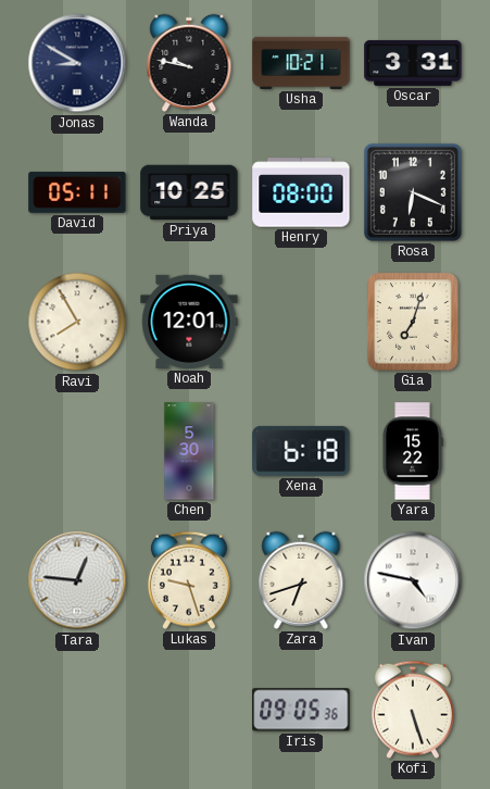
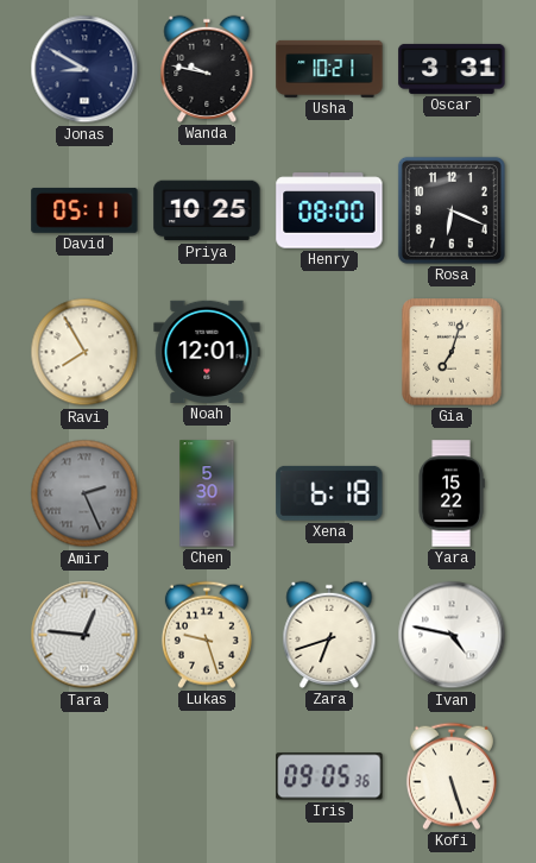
Amir: none -> 2:26 (84, 493)
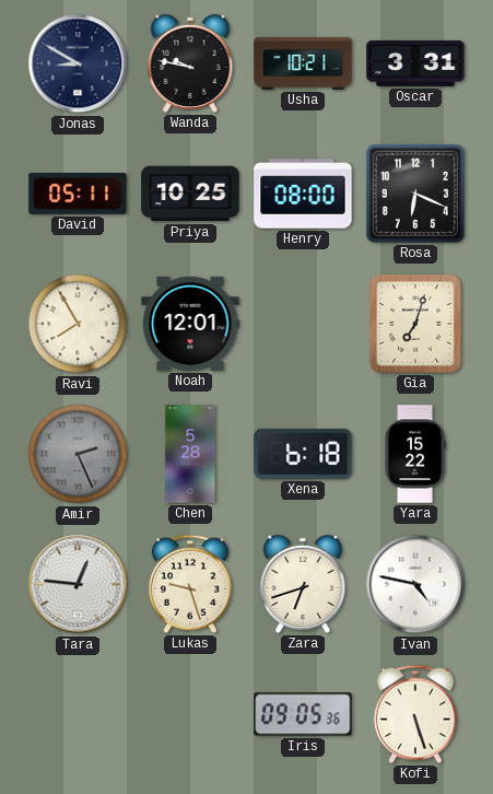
Chen: 5:30 -> 5:28 (190, 454)
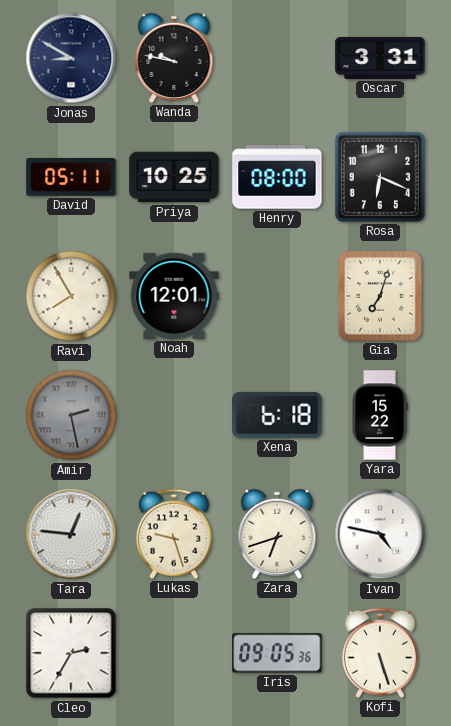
Usha: 10:21 -> none (303, 63)
Amir: 2:26 -> 2:28 (71, 415)
Chen: 5:28 -> none (190, 454)
Cleo: none -> 2:35 (71, 653)
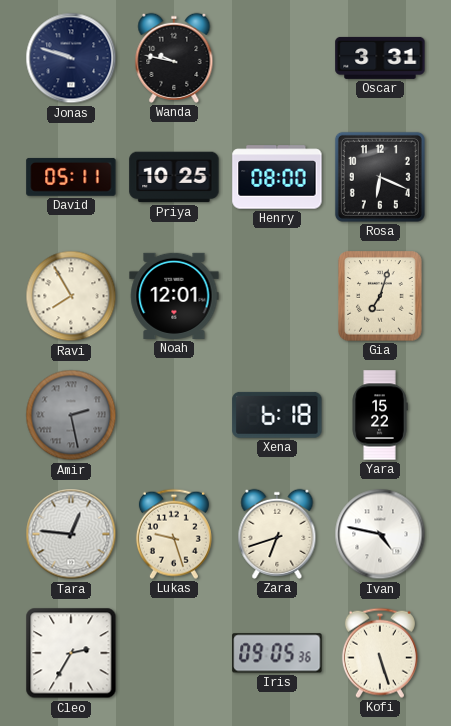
Jonas: 8:50 -> 9:48 (71, 58)
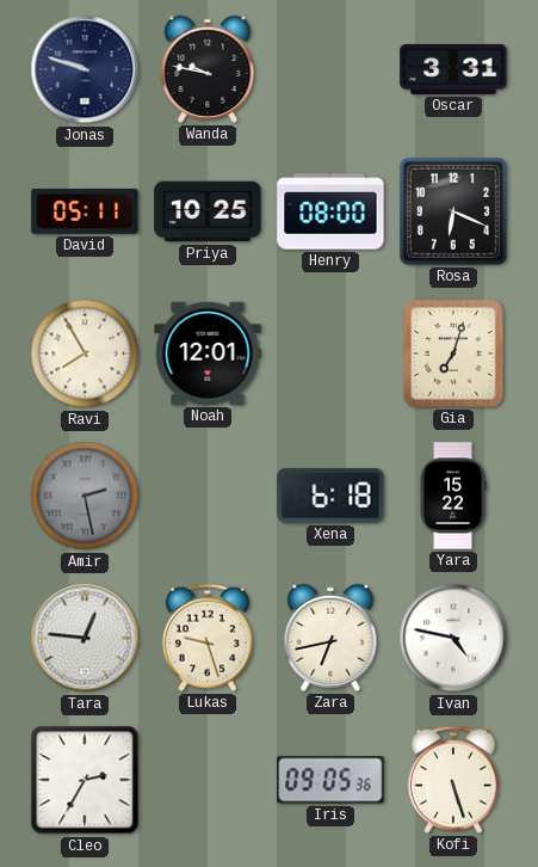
Zara: 6:42 -> 6:43 (330, 638)
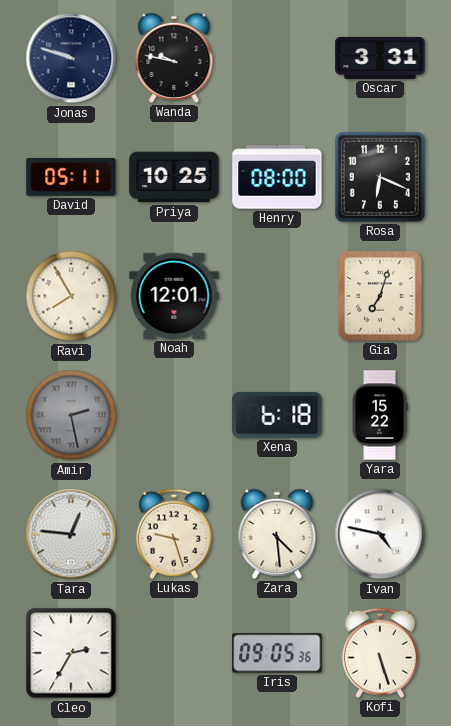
Zara: 6:43 -> 4:29 (277, 534)
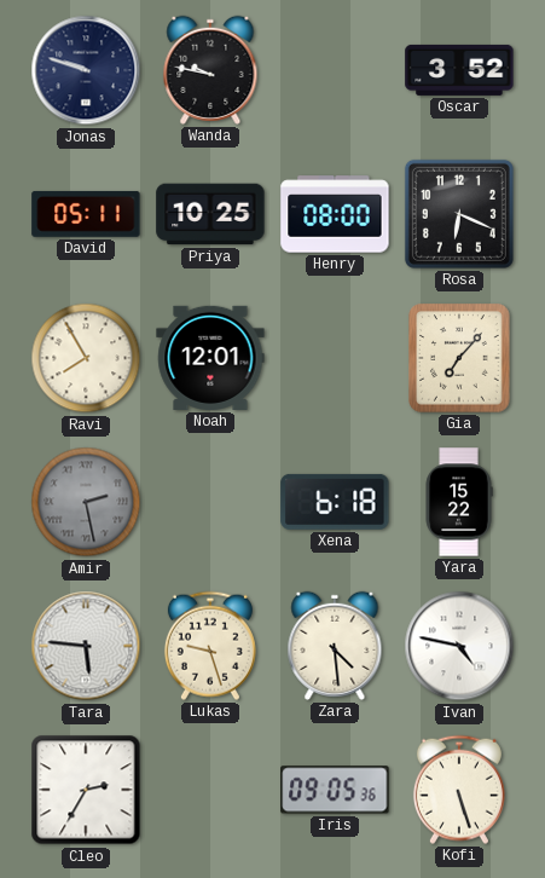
Oscar: 3:31 -> 3:52 (459, 70)
Gia: 7:03 -> 7:07 (459, 358)
Tara: 12:46 -> 5:46 (86, 646)
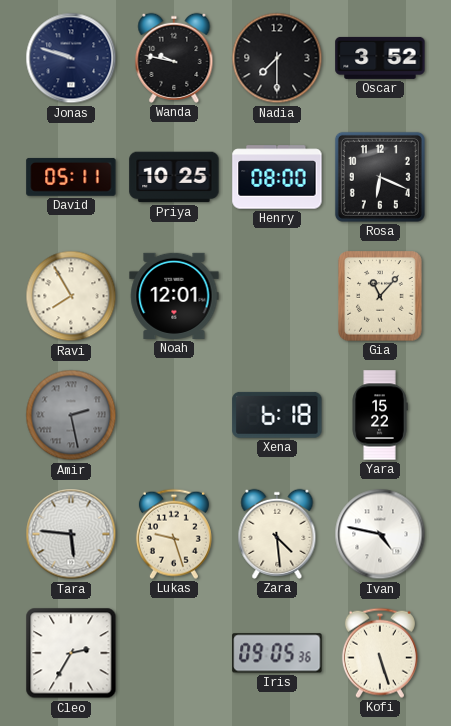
Nadia: none -> 7:30 (277, 58)
Gia: 7:07 -> 11:07 (380, 296)
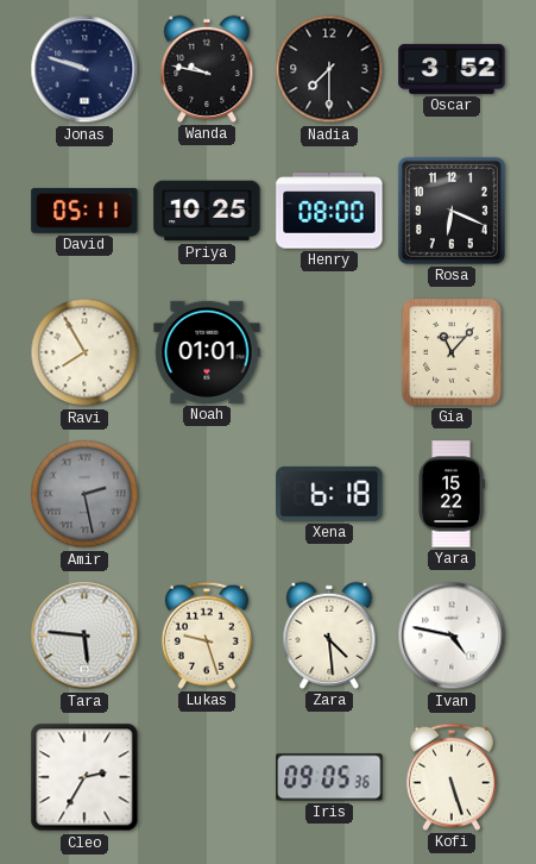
Noah: 12:01 -> 01:01 (207, 352)
